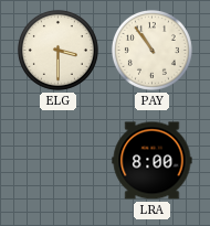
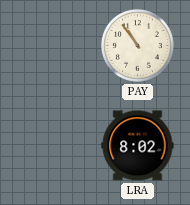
ELG: 3:30 -> none (57, 50)
LRA: 8:00 -> 8:02 (138, 146)
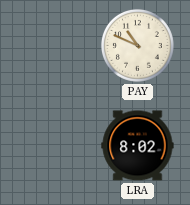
PAY: 10:54 -> 10:49 (137, 45)
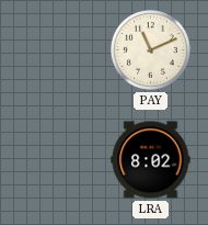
PAY: 10:49 -> 11:11 (150, 49)
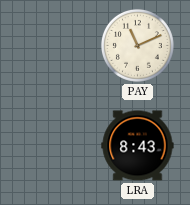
LRA: 8:02 -> 8:43 (138, 146)
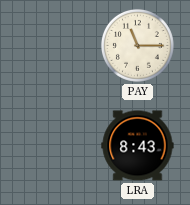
PAY: 11:11 -> 11:15 (137, 45)
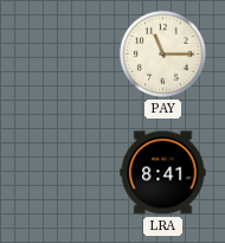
LRA: 8:43 -> 8:41 (163, 173)
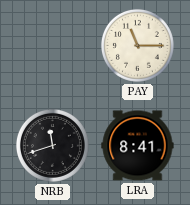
NRB: none -> 11:42 (52, 145)
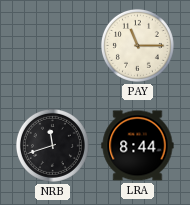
LRA: 8:41 -> 8:44 (138, 146)
